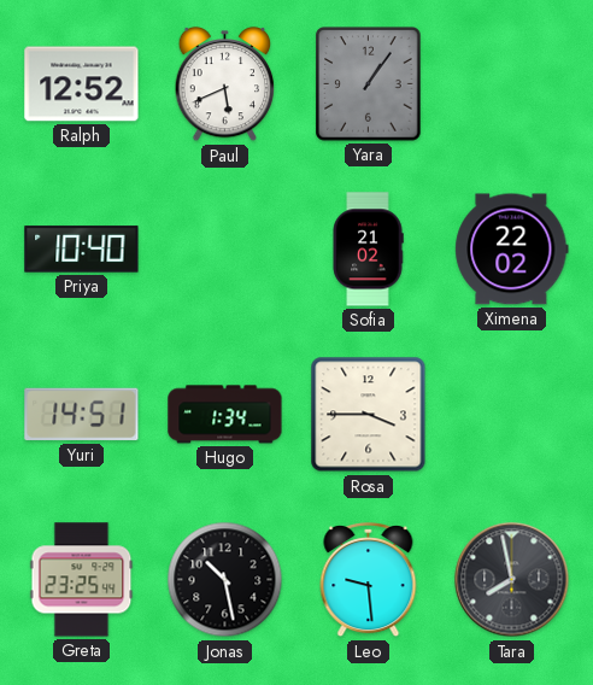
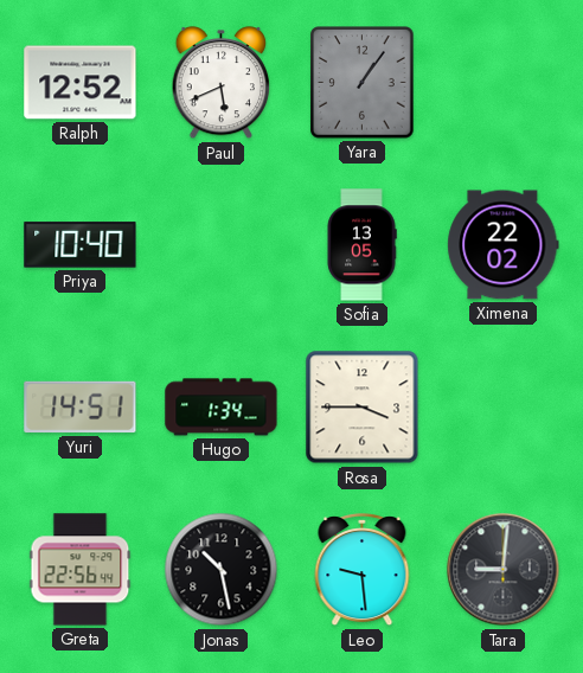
Sofia: 21:02 -> 13:05 (361, 245)
Greta: 23:25 -> 22:56 (81, 570)
Tara: 7:58 -> 9:01 (504, 570)
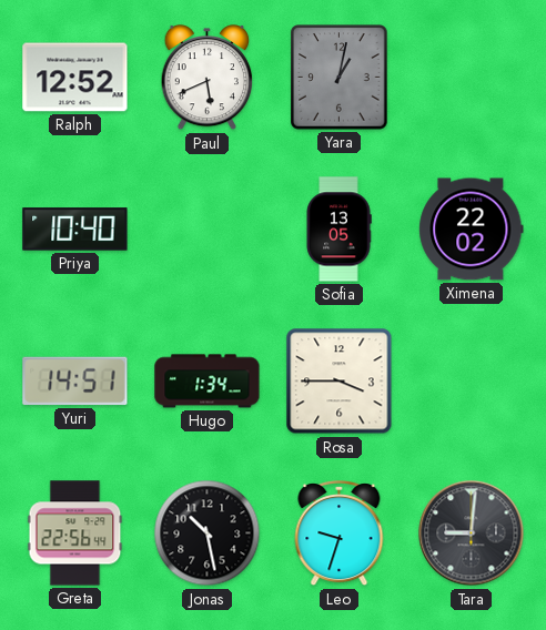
Yara: 1:06 -> 1:02 (340, 78)
Leo: 9:29 -> 9:33 (340, 535)
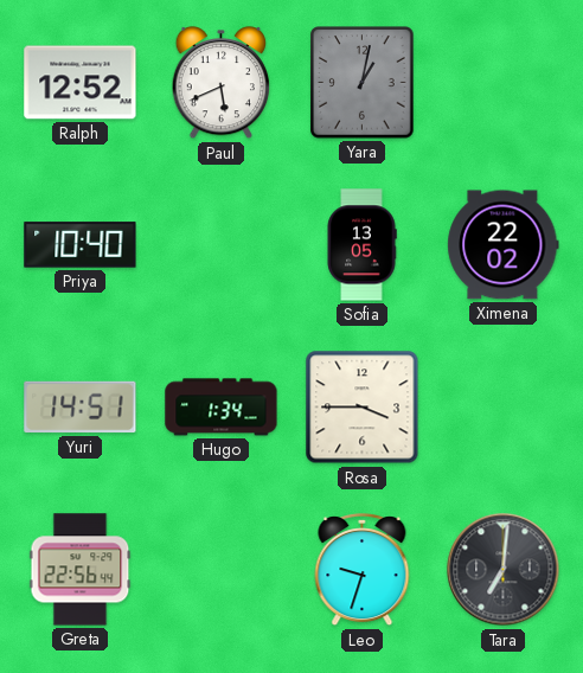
Jonas: 10:28 -> none (208, 534)
Tara: 9:01 -> 7:01 (504, 570)
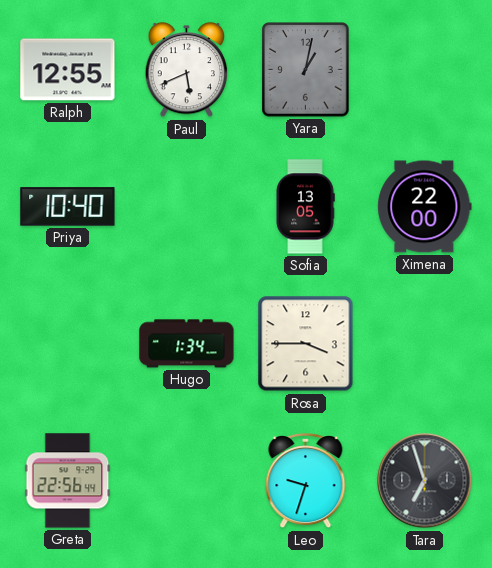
Ralph: 12:52 -> 12:55 (68, 70)
Ximena: 22:02 -> 22:00 (425, 207)
Yuri: 14:51 -> none (81, 408)
Tara: 7:01 -> 6:57 (425, 481)
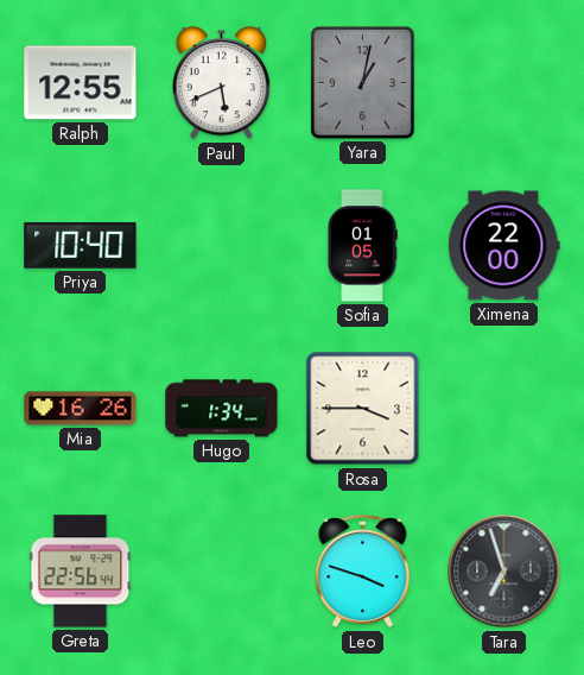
Sofia: 13:05 -> 01:05 (362, 246)
Mia: none -> 16:26 (81, 409)
Leo: 9:33 -> 3:48 (363, 573)
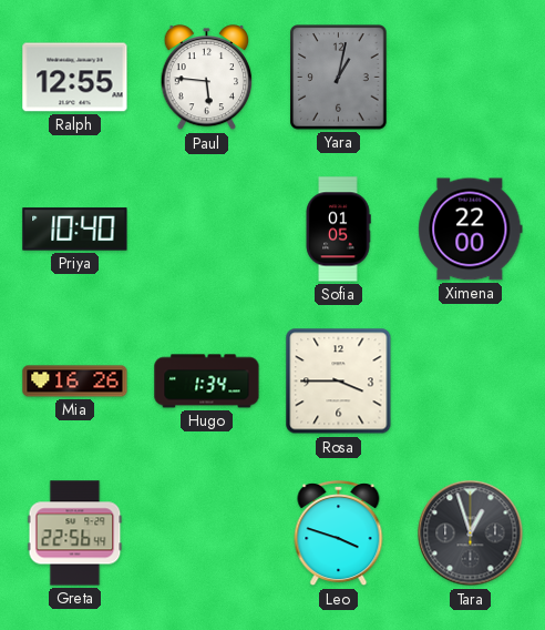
Paul: 5:41 -> 5:46 (207, 78)
Tara: 6:57 -> 12:57 (471, 534)
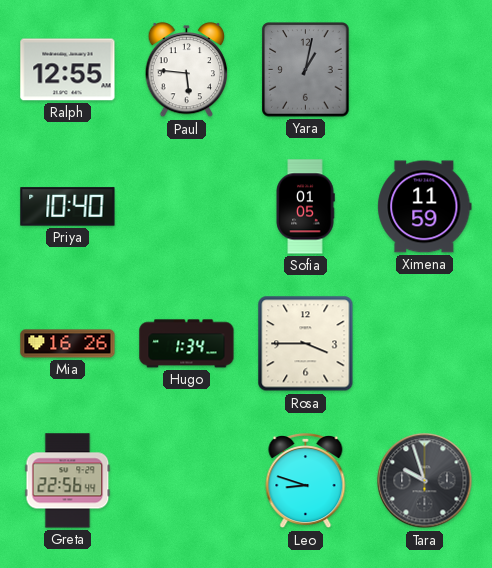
Ximena: 22:00 -> 11:59 (425, 207)
Leo: 3:48 -> 8:48 (306, 482)
Tara: 12:57 -> 9:57 (425, 481)
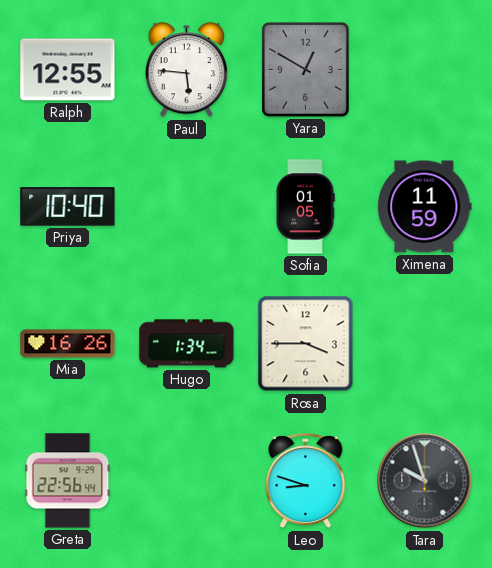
Yara: 1:02 -> 12:50 (306, 70)
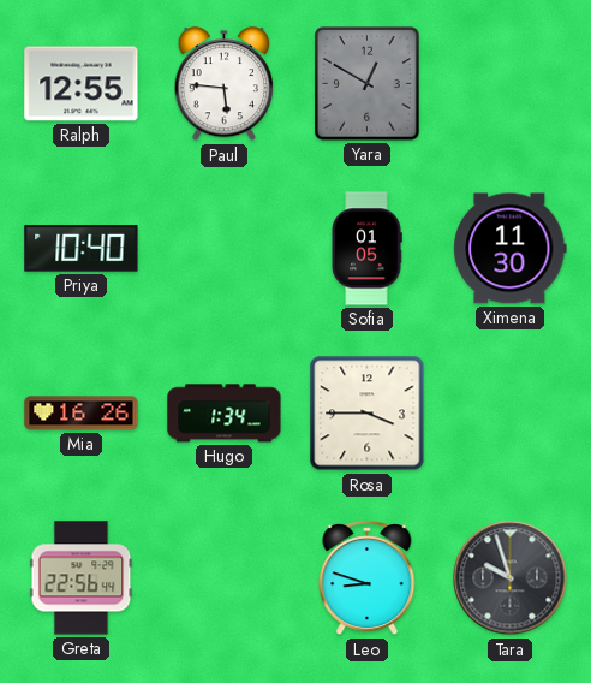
Ximena: 11:59 -> 11:30 (511, 249)
